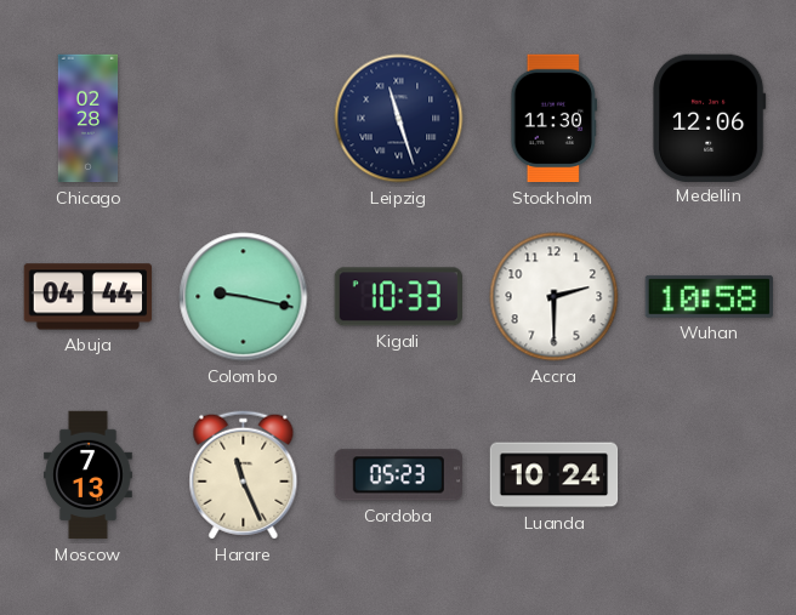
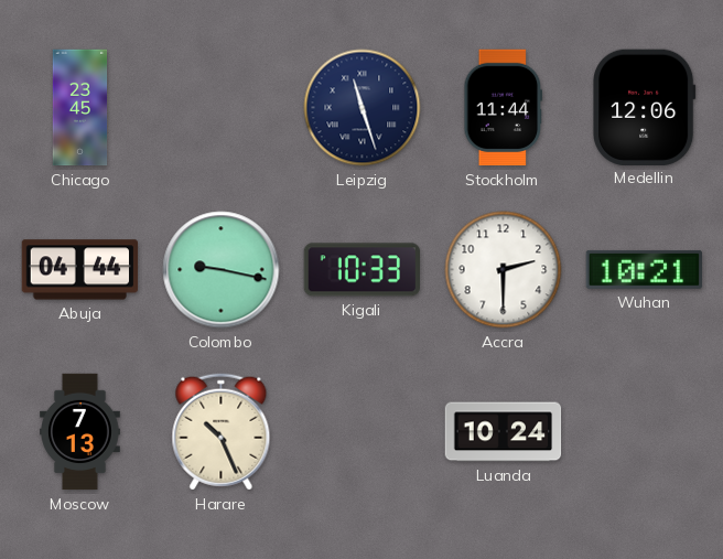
Chicago: 02:28 -> 23:45 (80, 108)
Stockholm: 11:30 -> 11:44 (504, 108)
Wuhan: 10:58 -> 10:21 (645, 269)
Harare: 11:26 -> 10:26 (222, 432)
Cordoba: 05:23 -> none (398, 476)
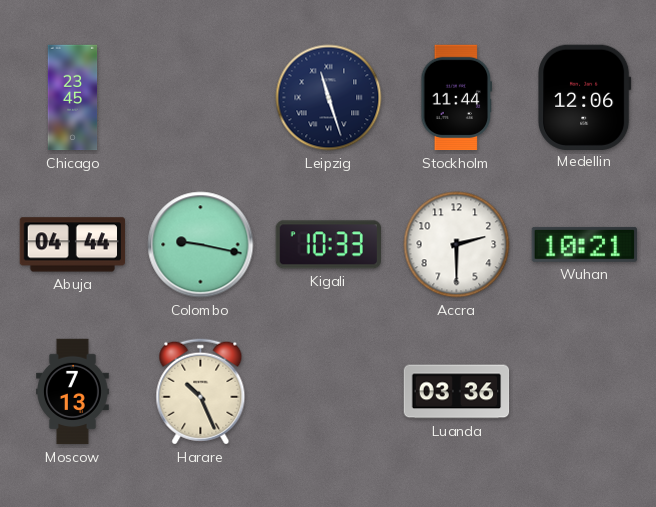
Luanda: 10:24 -> 03:36 (457, 392)
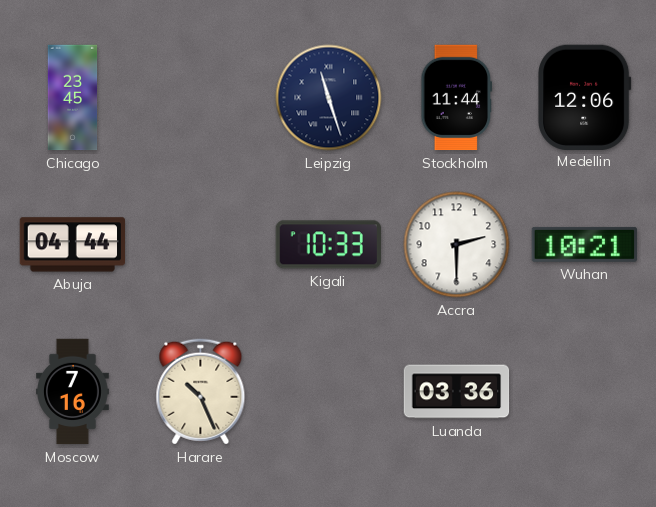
Colombo: 9:17 -> none (201, 245)
Moscow: 7:13 -> 7:16 (73, 392)
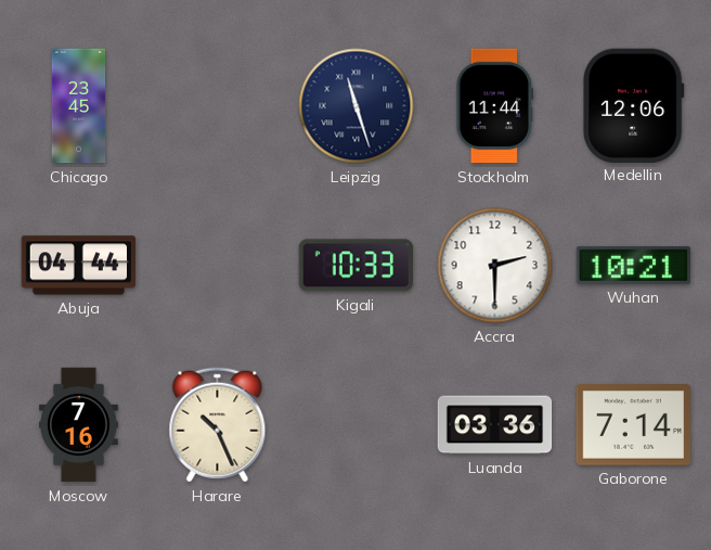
Gaborone: none -> 7:14 (634, 425)
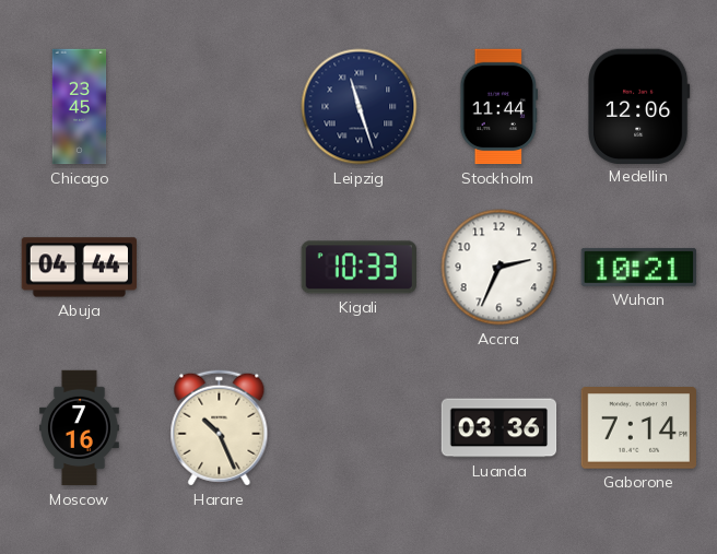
Accra: 2:30 -> 2:34 (499, 268)
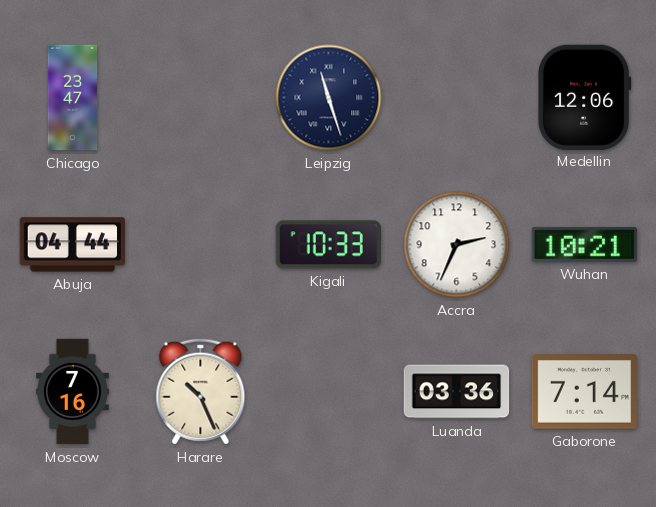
Chicago: 23:45 -> 23:47 (73, 98)
Stockholm: 11:44 -> none (499, 107)
